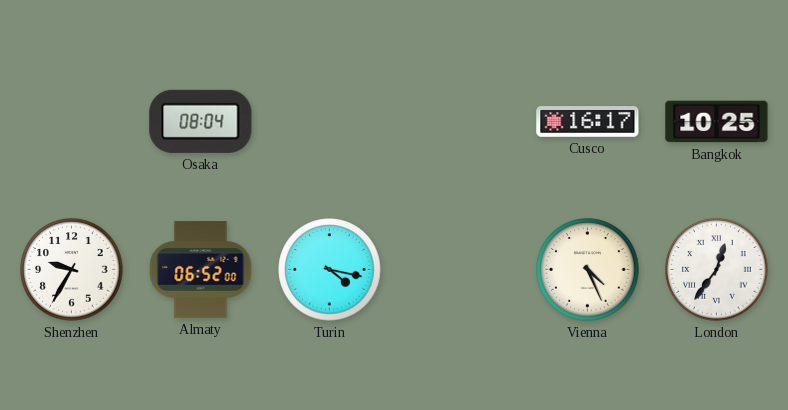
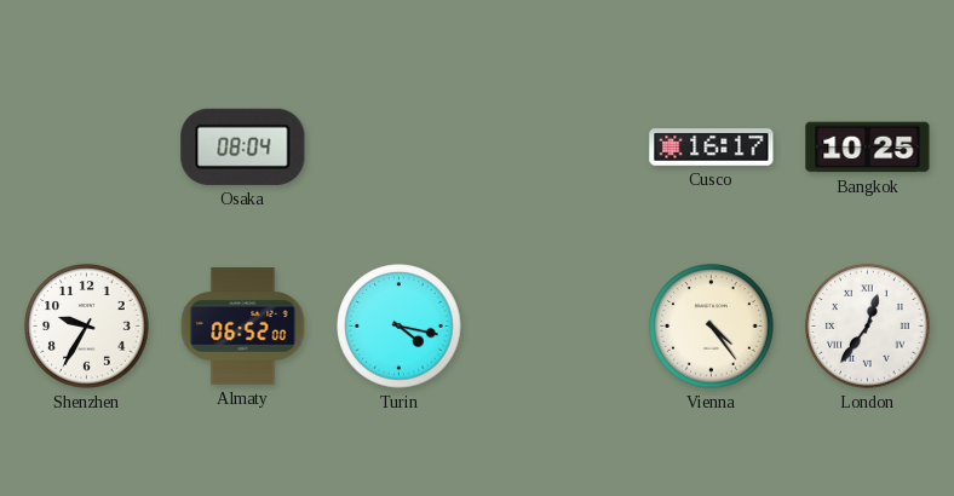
Vienna: 4:26 -> 4:24 (712, 327)
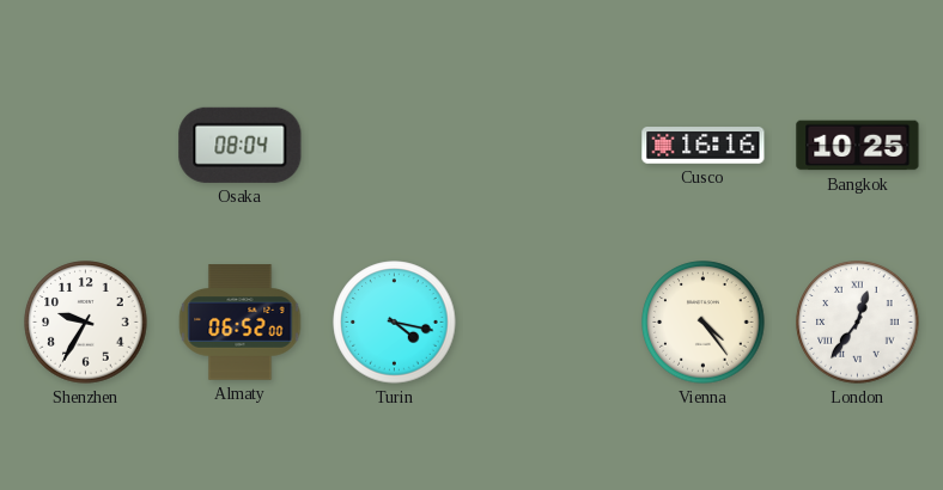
Cusco: 16:17 -> 16:16 (704, 146)
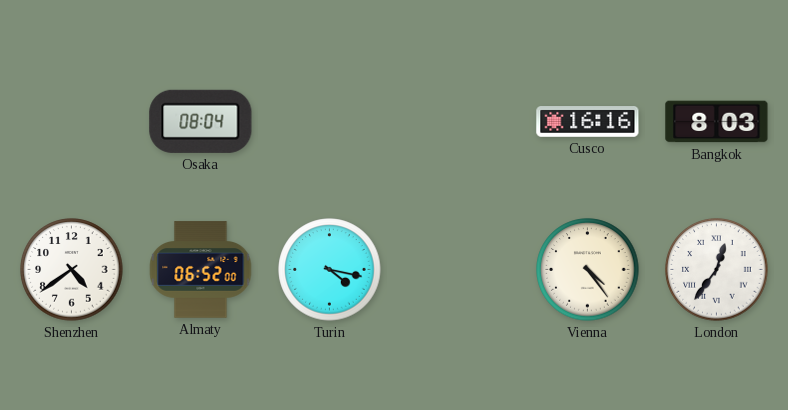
Bangkok: 10:25 -> 8:03 (717, 122)
Shenzhen: 9:35 -> 4:39 (72, 270)
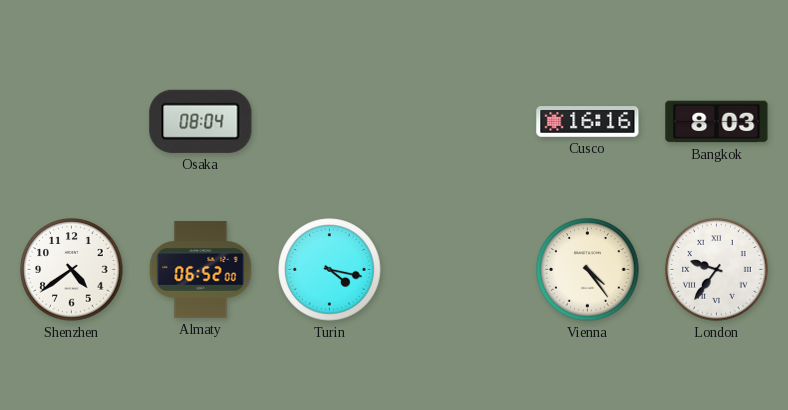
London: 12:36 -> 9:36 (717, 270)
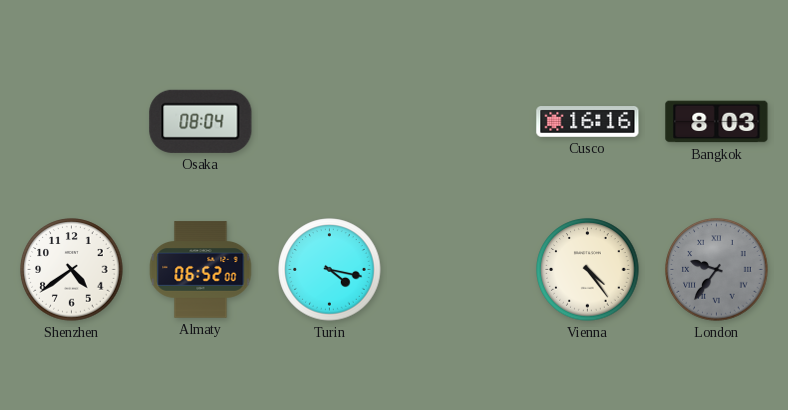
London dial: white -> grey (717, 270)
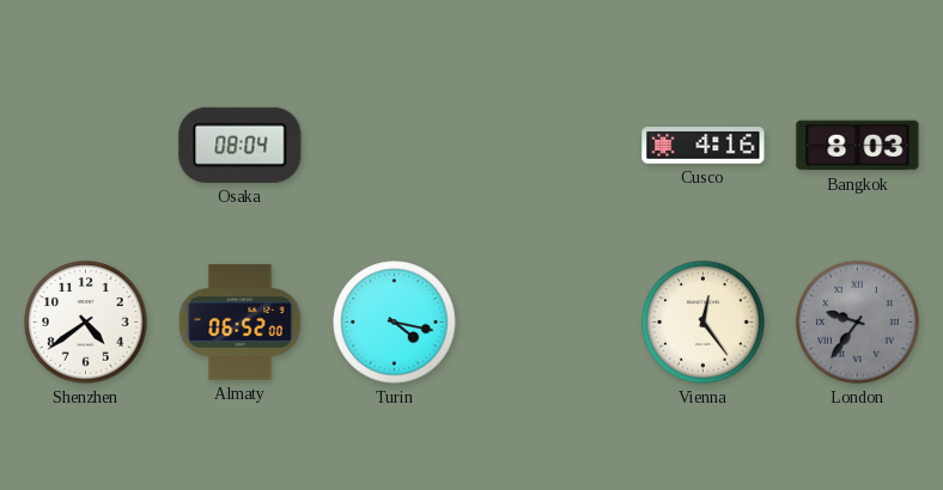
Cusco: 16:16 -> 4:16 (704, 146)
Vienna: 4:24 -> 12:24 (704, 323)
